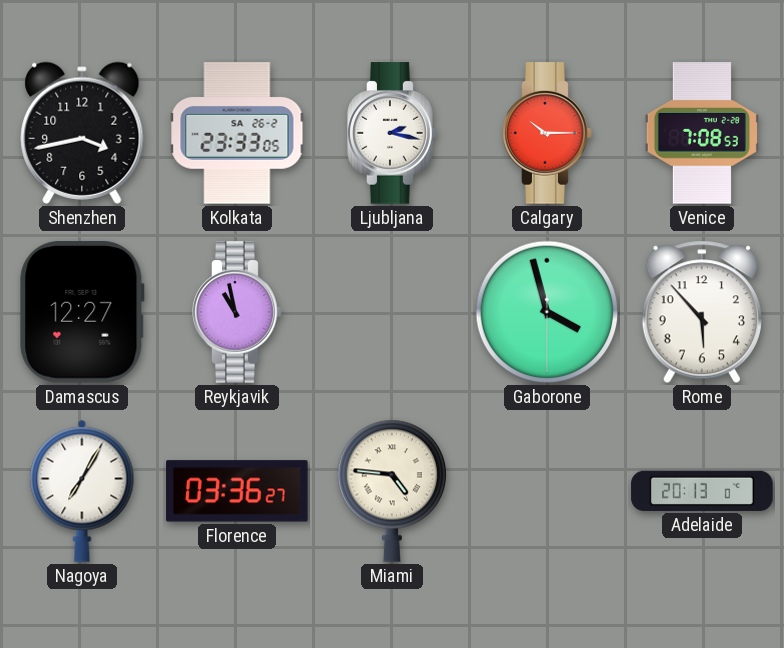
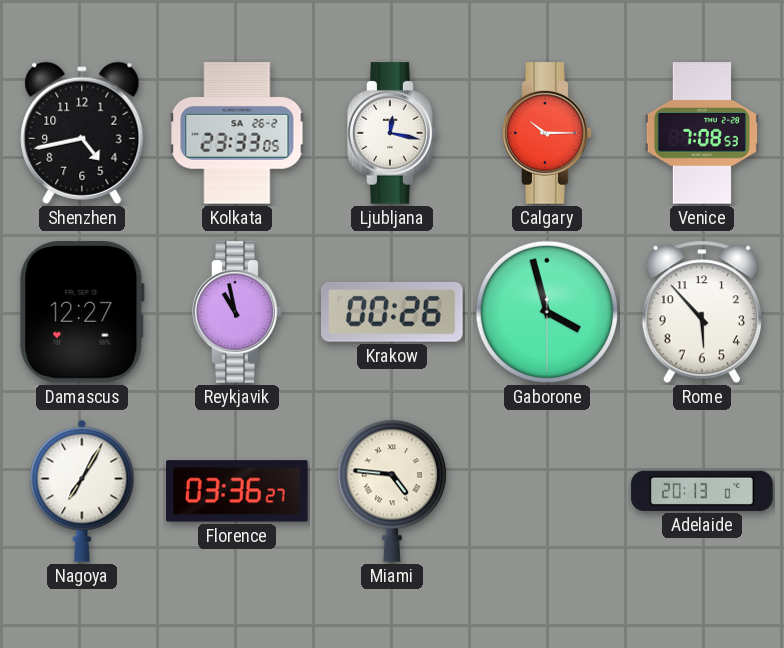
Shenzhen: 3:43 -> 4:43 (82, 133)
Ljubljana: 2:17 -> 12:17 (392, 133)
Krakow: none -> 00:26 (393, 312)
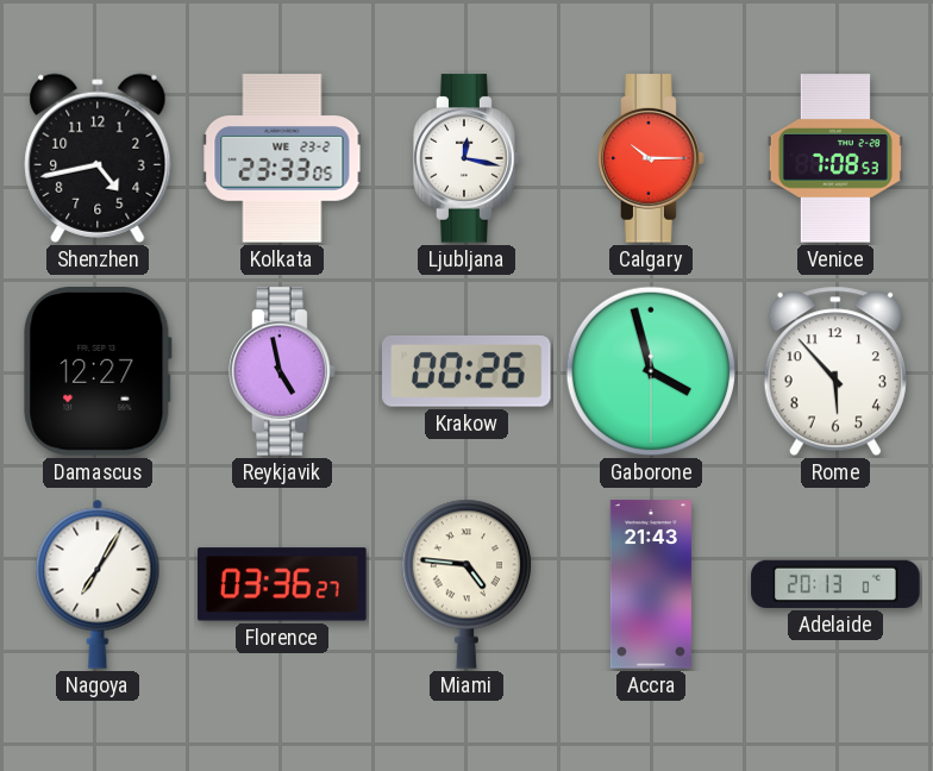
Kolkata date: SA 26-2 -> WE 23-2 (282, 158)
Reykjavik: 10:58 -> 4:58 (282, 371)
Accra: none -> 21:43 (651, 584)
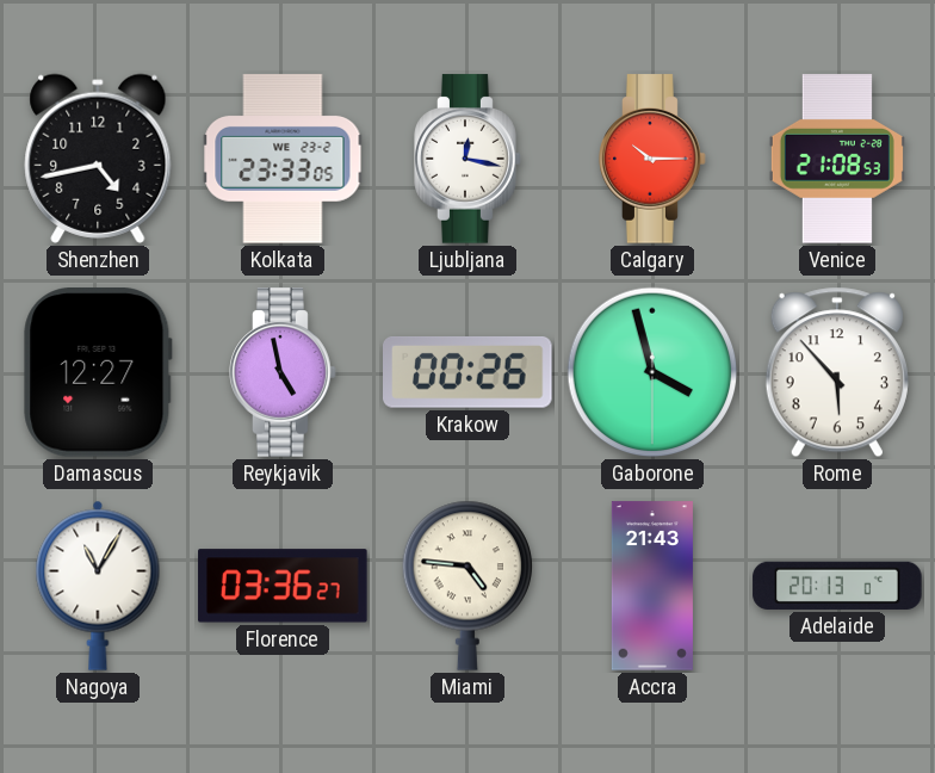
Venice: 7:08 -> 21:08 (837, 159)
Nagoya: 7:05 -> 11:05 (98, 586)
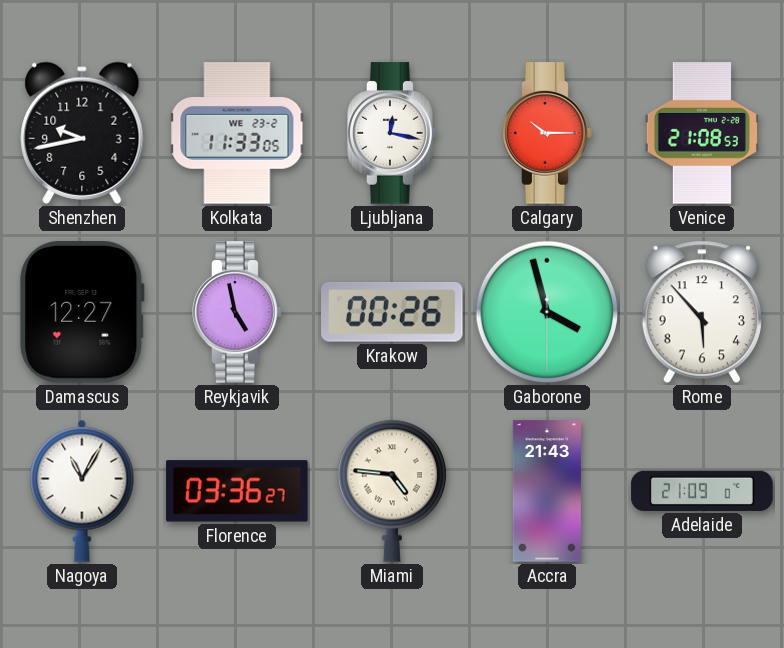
Shenzhen: 4:43 -> 9:43 (82, 133)
Kolkata: 23:33 -> 11:33 (237, 133)
Adelaide: 20:13 -> 21:09 (702, 491)
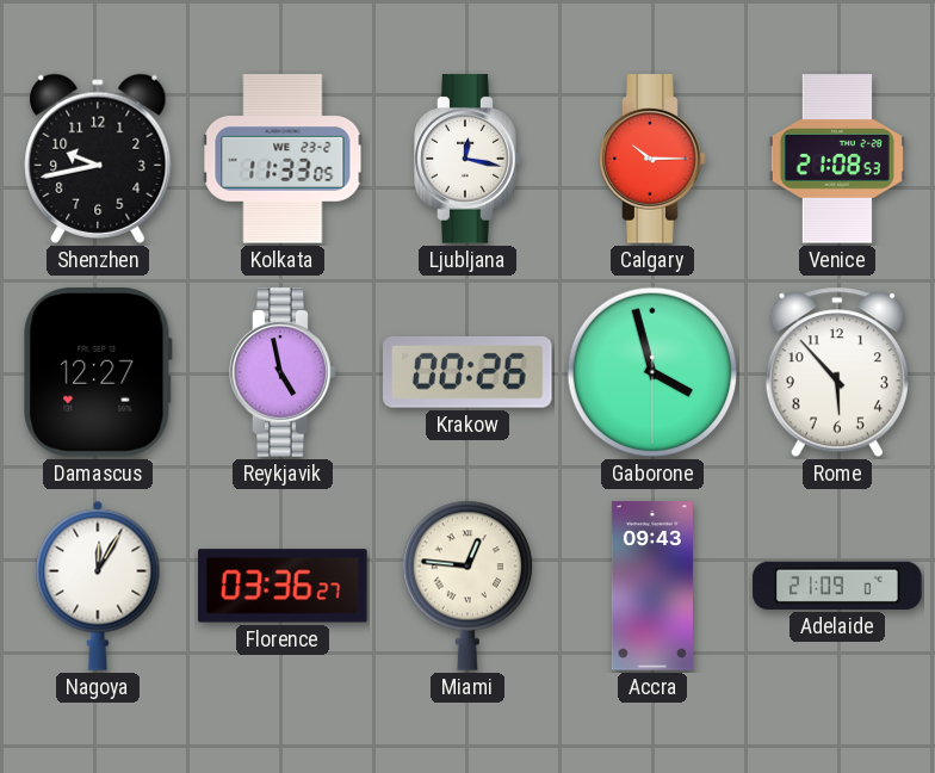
Nagoya: 11:05 -> 12:05 (98, 586)
Miami: 4:46 -> 12:46 (466, 586)
Accra: 21:43 -> 09:43 (652, 586)
